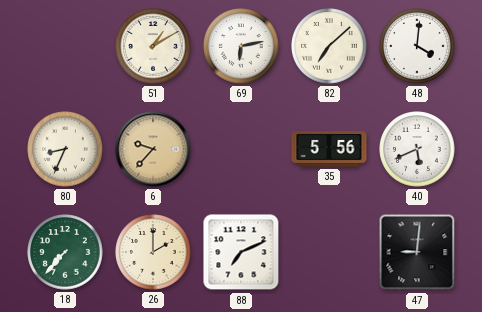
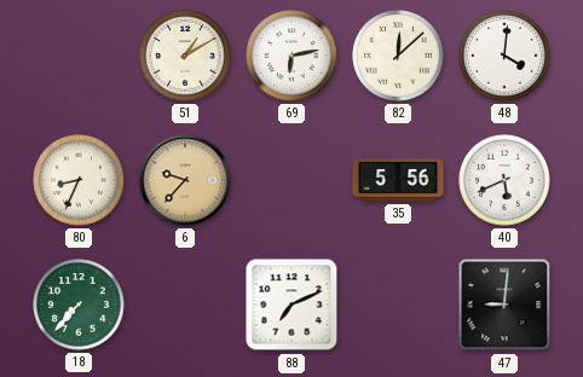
82: 7:08 -> 12:08 (398, 56)
26: 2:00 -> none (153, 252)
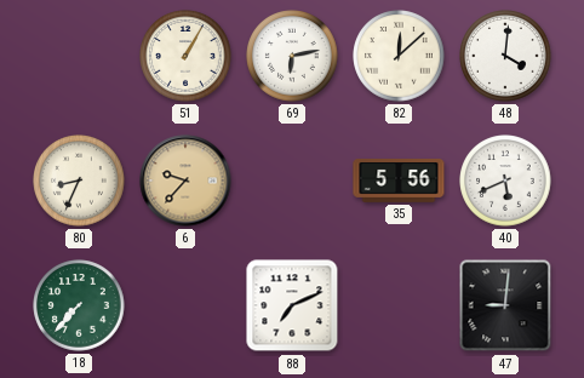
51: 1:10 -> 1:05 (185, 56)
